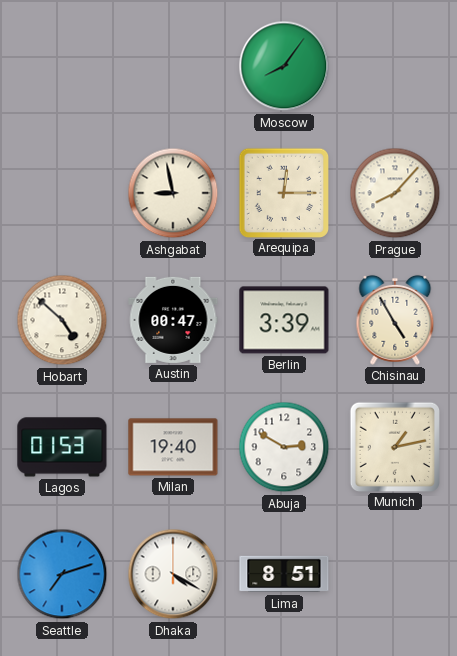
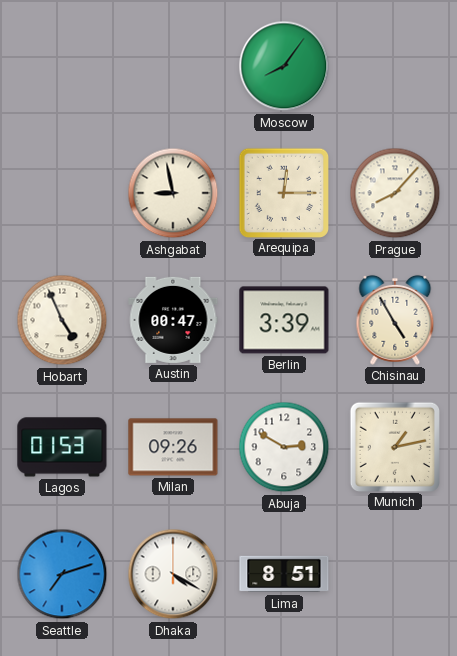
Hobart: 4:52 -> 4:56 (62, 320)
Milan: 19:40 -> 09:26 (173, 447)
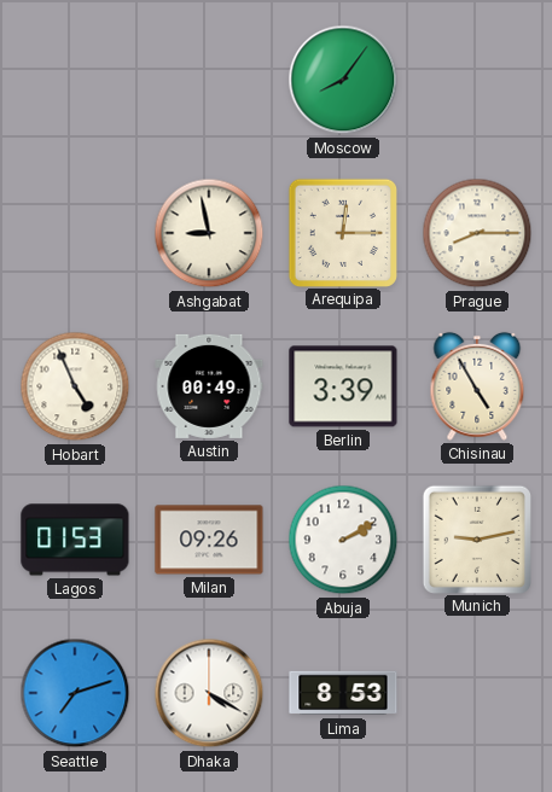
Prague: 8:07 -> 8:15 (477, 233)
Austin: 00:47 -> 00:49 (209, 386)
Abuja: 2:50 -> 2:10 (343, 540)
Munich: 1:13 -> 9:13 (476, 538)
Lima: 8:51 -> 8:53 (343, 693)
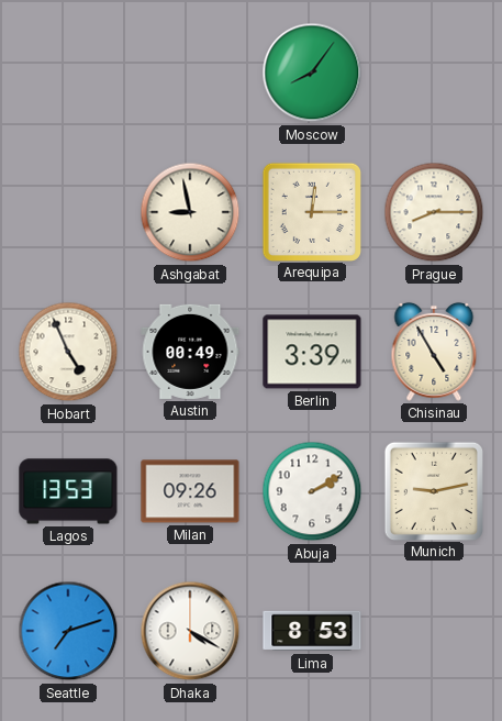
Lagos: 01:53 -> 13:53 (68, 491)
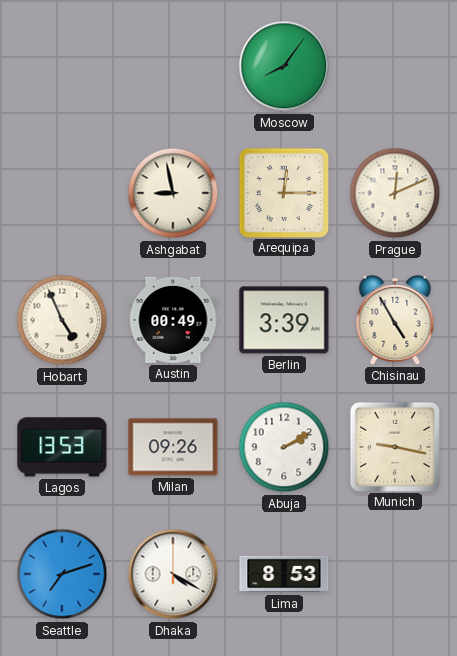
Prague: 8:15 -> 12:11 (395, 193)
Munich: 9:13 -> 9:17 (394, 446)
